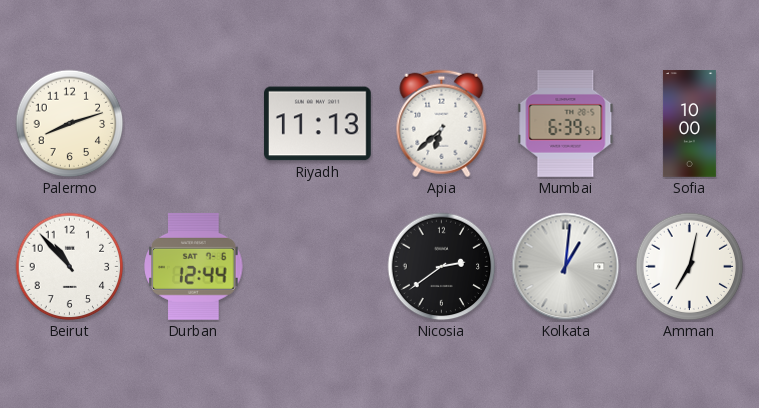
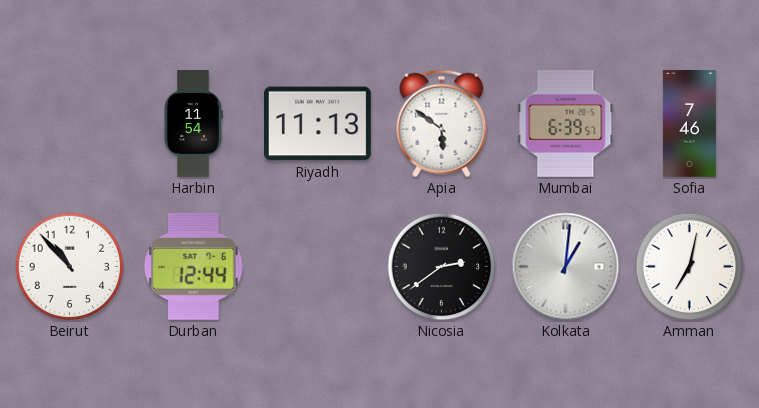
Palermo: 8:12 -> none (70, 124)
Harbin: none -> 11:54 (194, 124)
Apia: 6:38 -> 5:51 (442, 124)
Sofia: 10:00 -> 7:46 (689, 124)
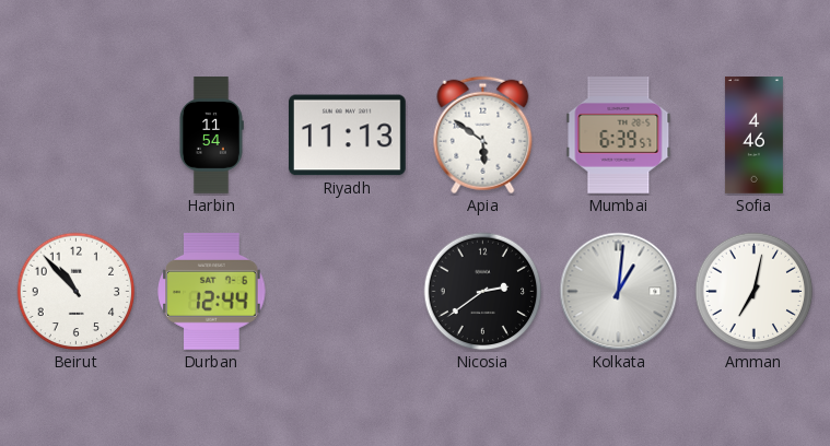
Sofia: 7:46 -> 4:46 (753, 136)
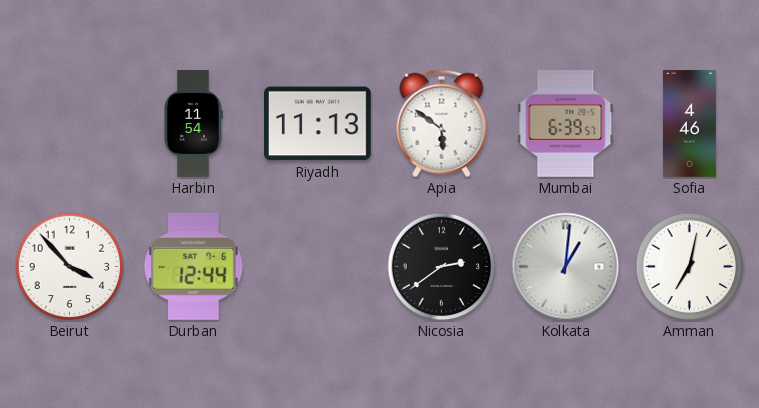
Beirut: 10:53 -> 3:53 (70, 267)
